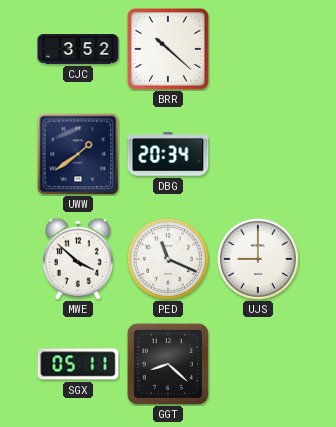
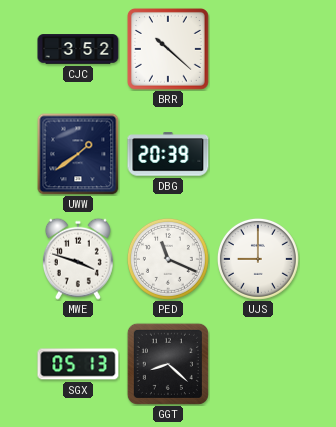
DBG: 20:34 -> 20:39 (168, 154)
MWE: 3:52 -> 3:48 (78, 259)
SGX: 05:11 -> 05:13 (78, 364)
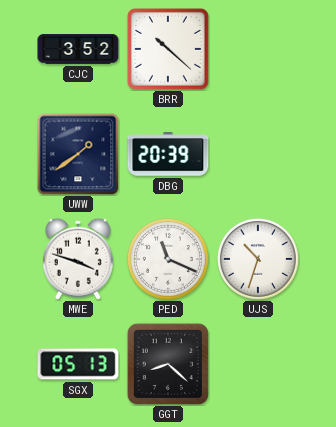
UJS: 9:00 -> 10:33 (258, 259)
